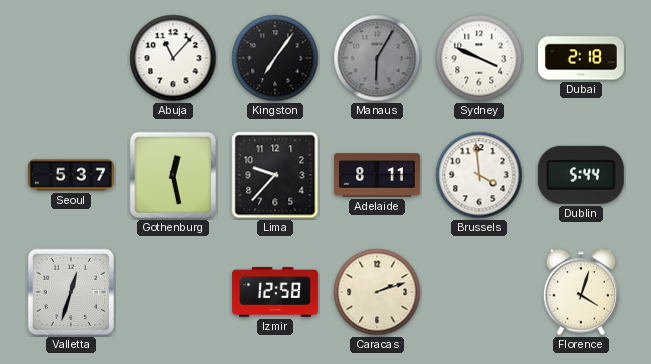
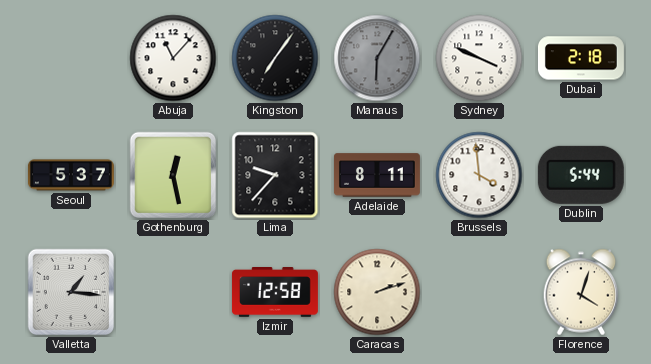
Valletta: 12:33 -> 1:16 (71, 292)
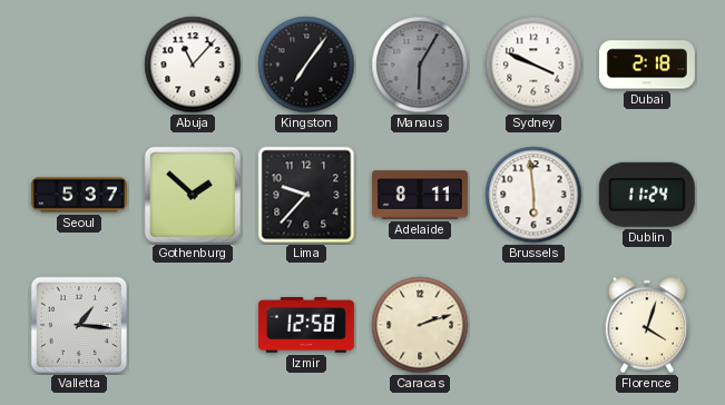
Gothenburg: 12:28 -> 1:52 (193, 195)
Brussels: 3:59 -> 5:59 (533, 195)
Dublin: 5:44 -> 11:24 (647, 195)
